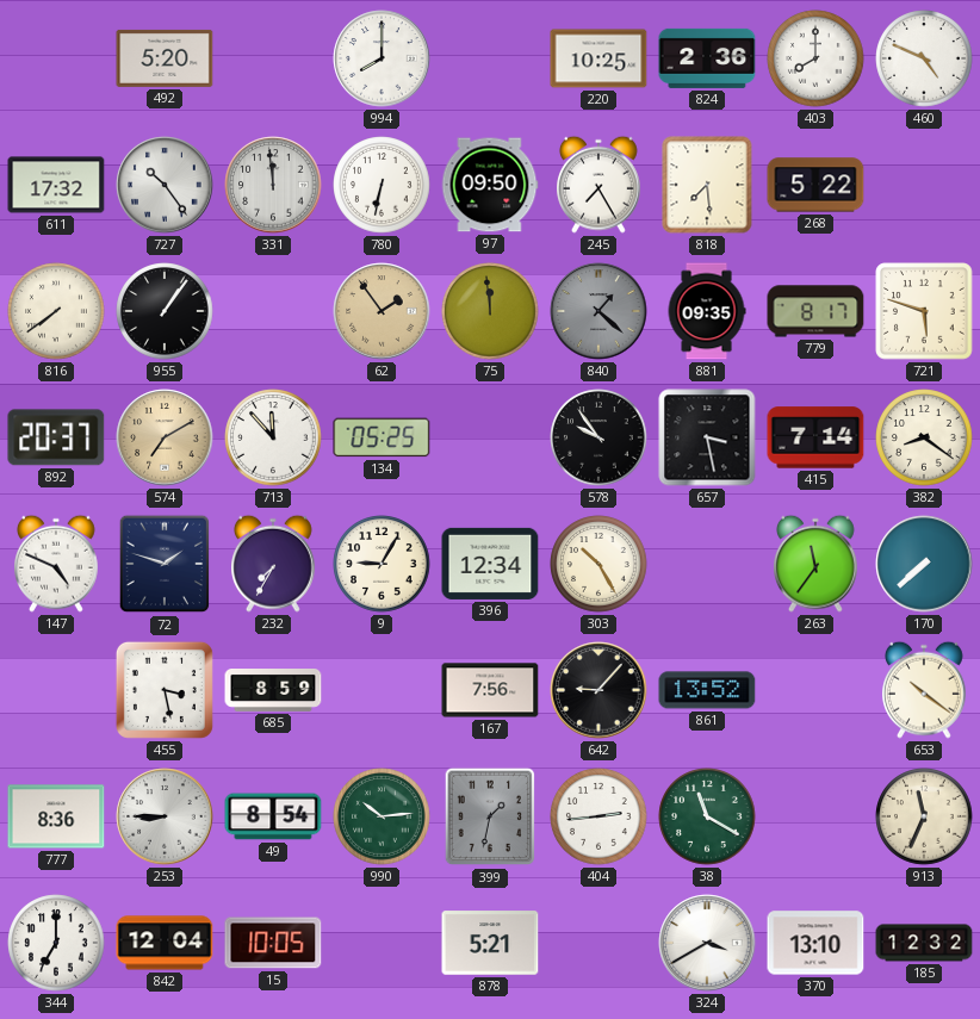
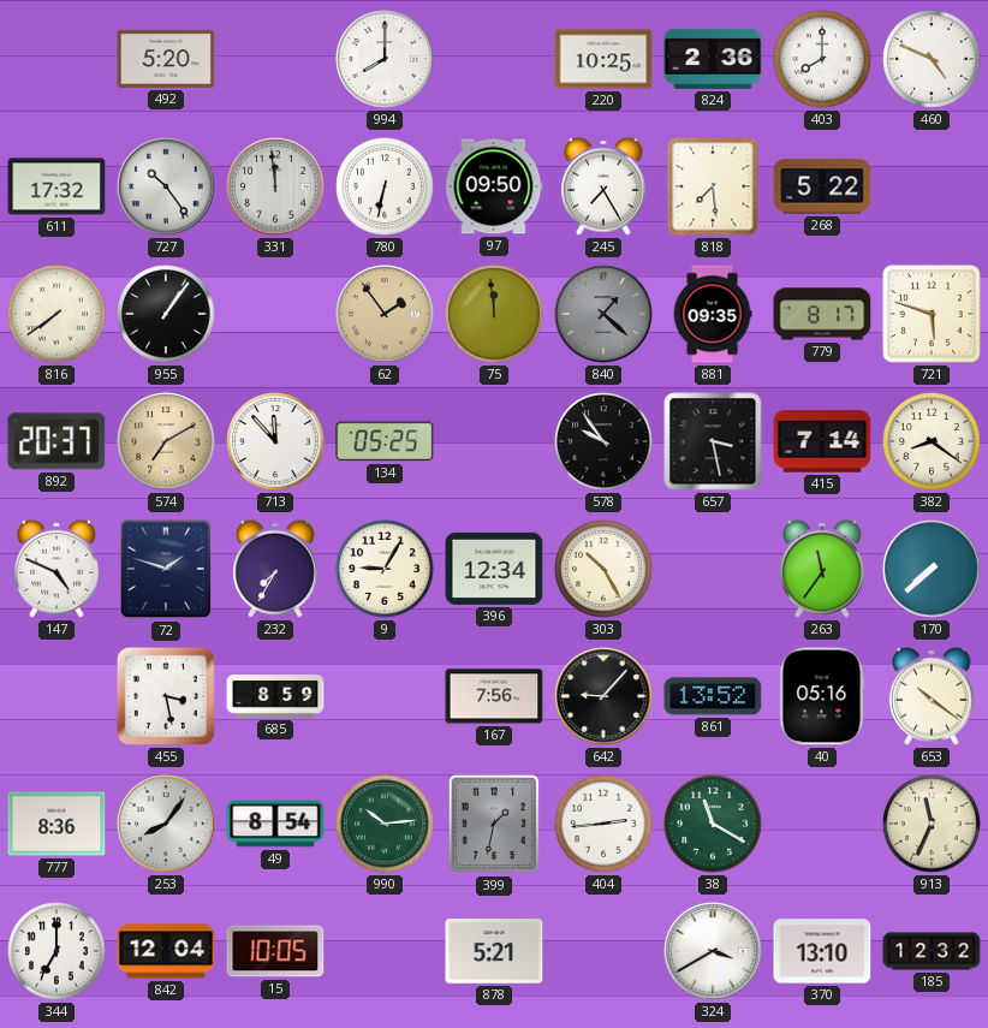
40: none -> 05:16 (822, 696)
253: 8:45 -> 8:06 (166, 824)
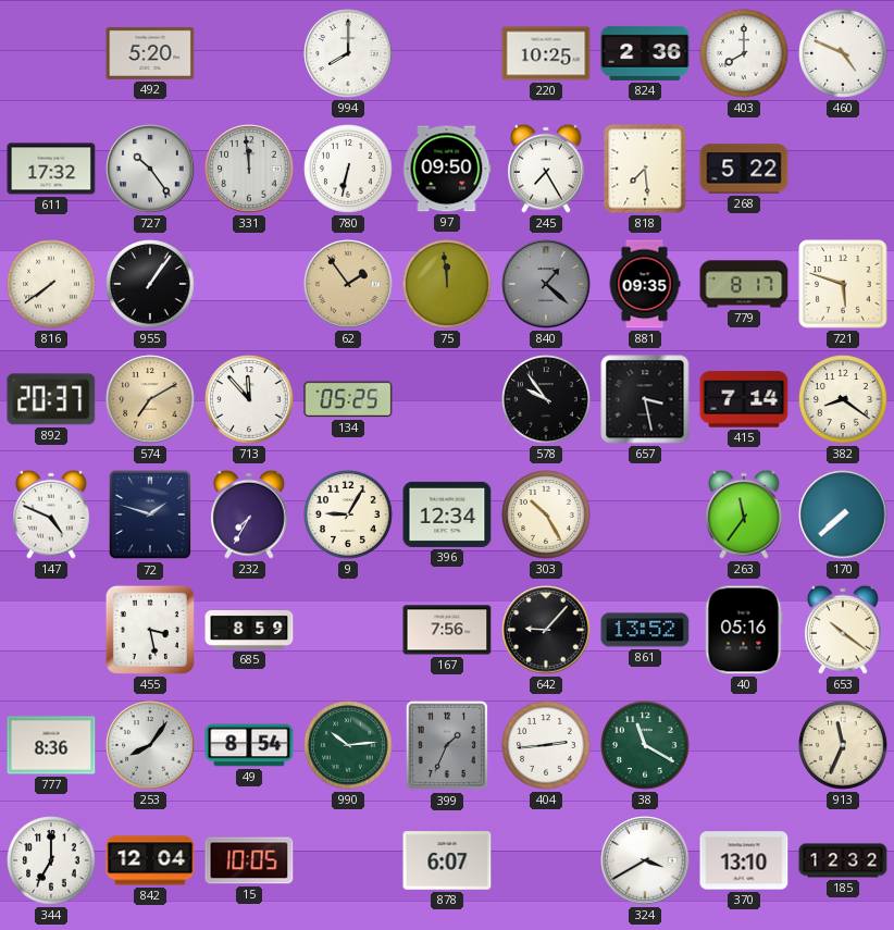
399: 1:32 -> 1:34 (447, 745)
878: 5:21 -> 6:07 (447, 860)
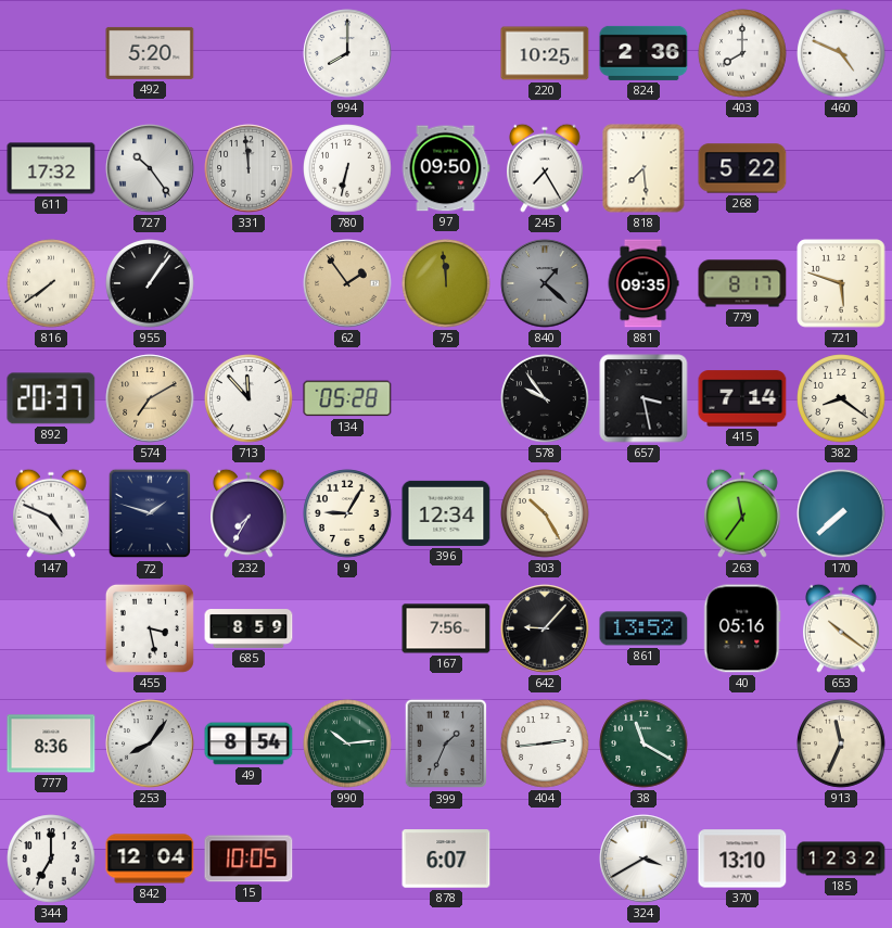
134: 05:25 -> 05:28 (347, 398)
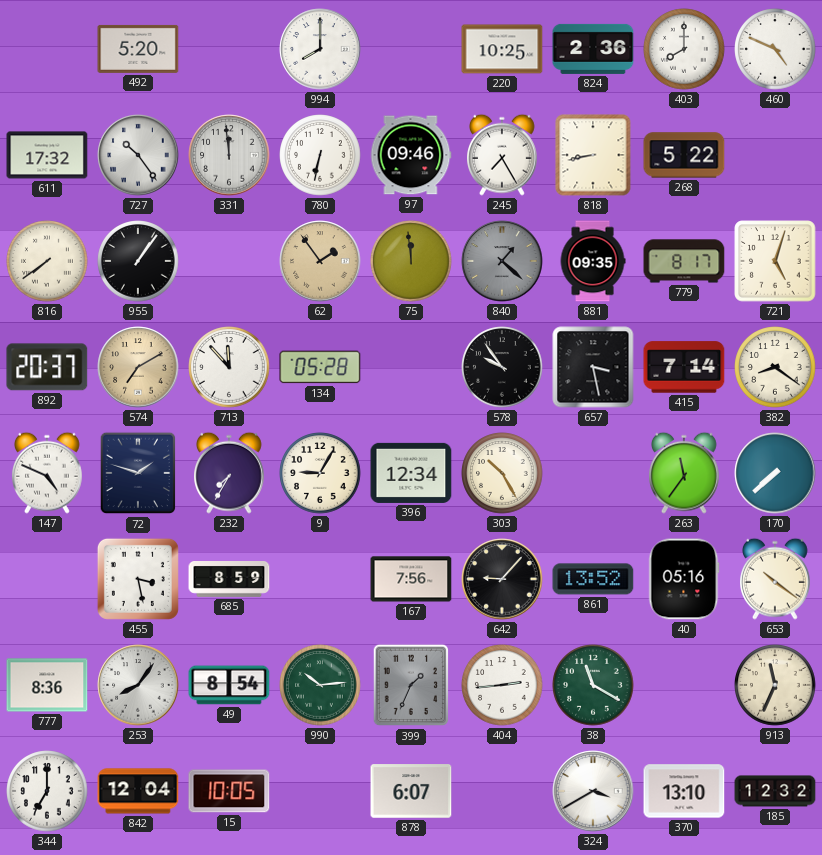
97: 09:50 -> 09:46 (411, 155)
818: 7:29 -> 8:43 (593, 155)
721: 5:48 -> 5:03 (775, 261)
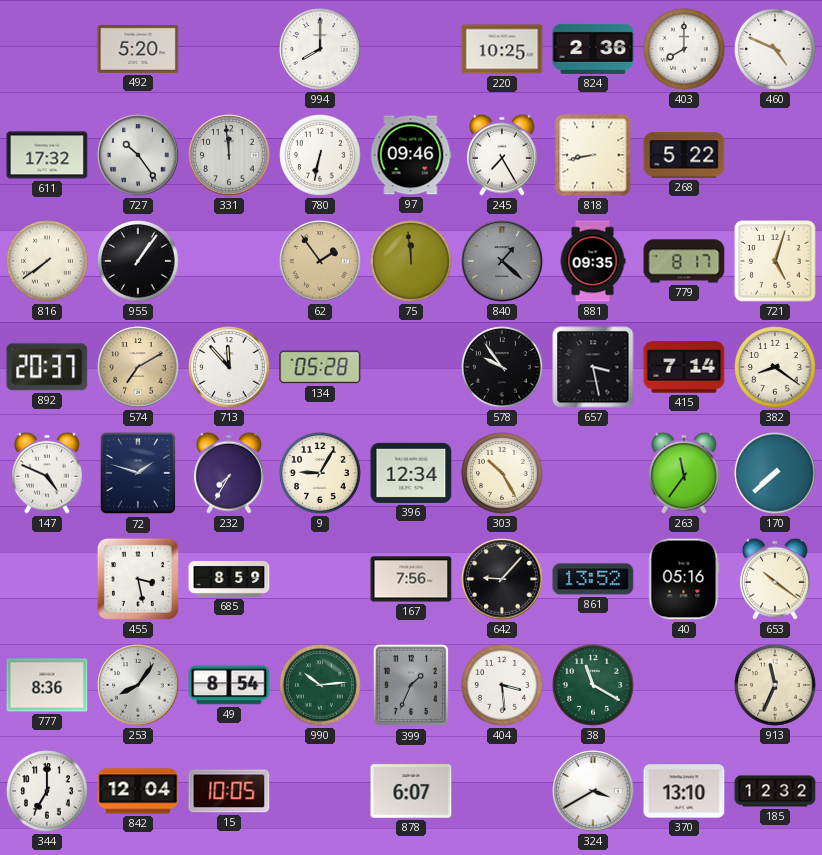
404: 2:44 -> 3:29 (502, 685)
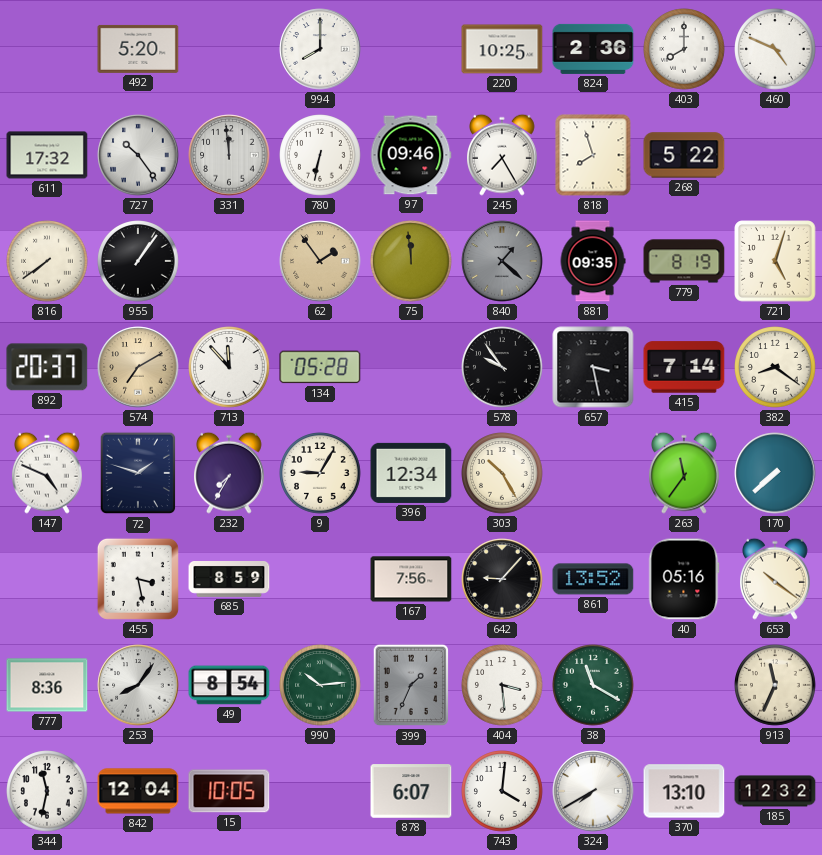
818: 8:43 -> 7:57 (593, 155)
779: 8:17 -> 8:19 (684, 261)
344: 7:00 -> 11:32 (47, 791)
743: none -> 4:01 (502, 791)
324: 3:40 -> 7:40 (593, 791)
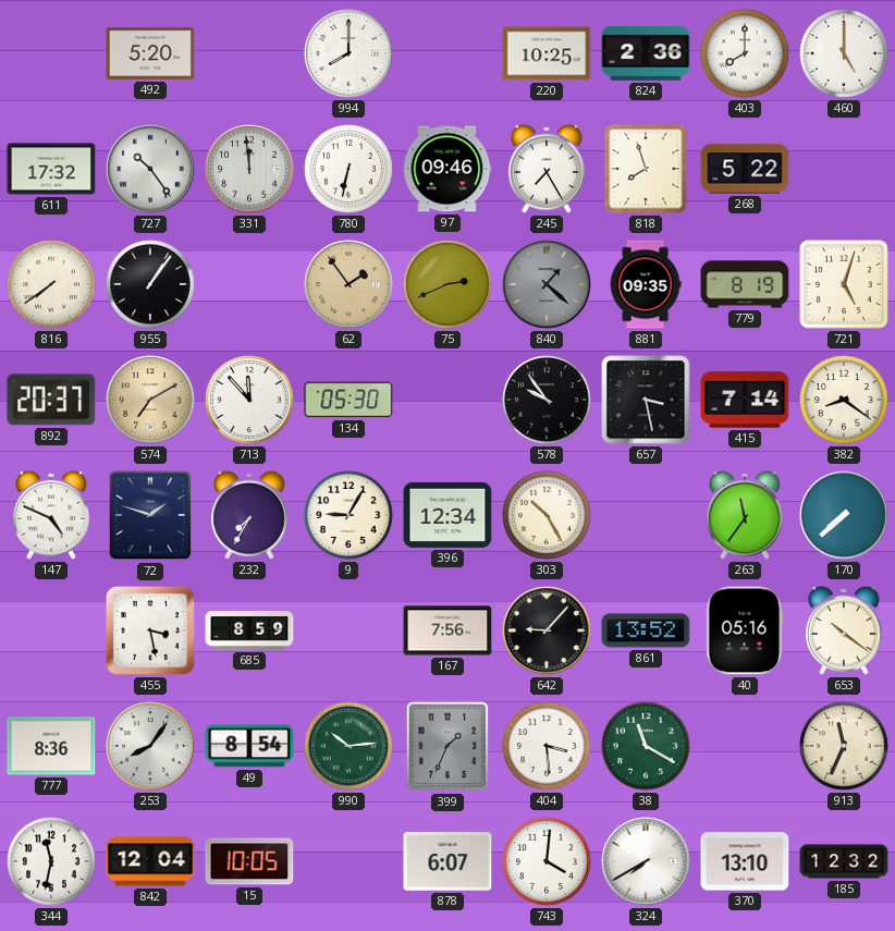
460: 4:49 -> 5:00 (844, 53)
75: 11:59 -> 2:41 (447, 284)
134: 05:28 -> 05:30 (348, 400)
